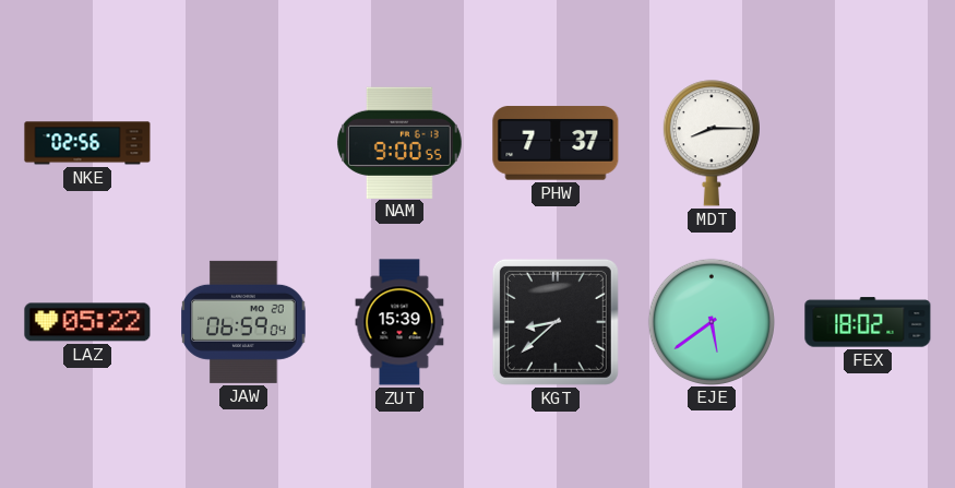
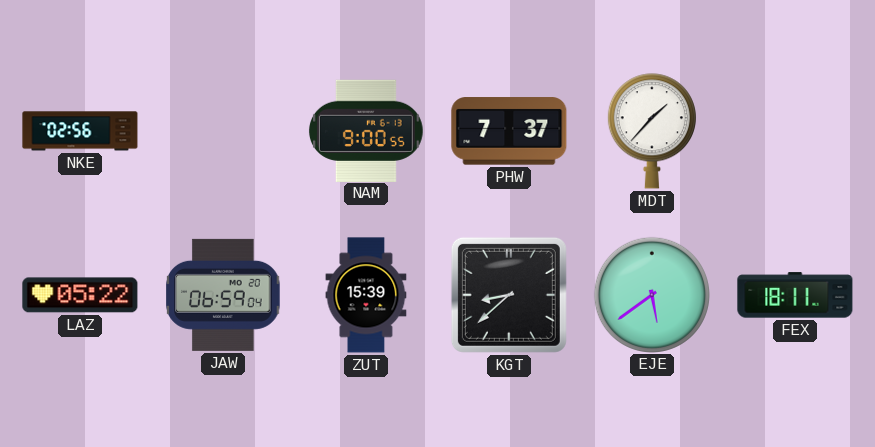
MDT: 8:15 -> 1:37 (652, 131)
FEX: 18:02 -> 18:11 (795, 295)
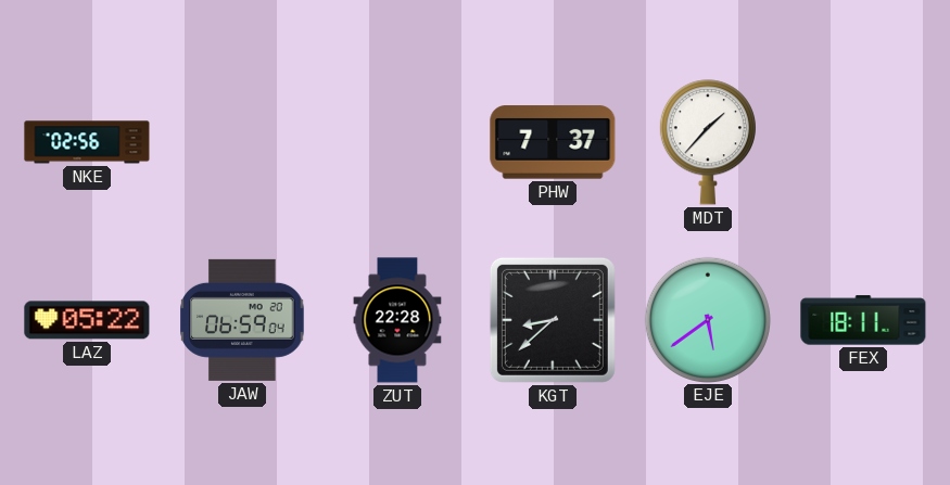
NAM: 9:00 -> none (366, 130)
ZUT: 15:39 -> 22:28 (397, 320)
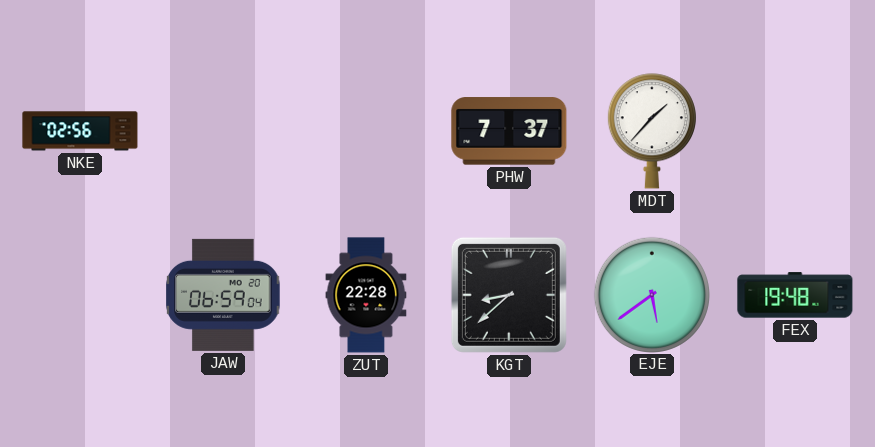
LAZ: 05:22 -> none (87, 320)
FEX: 18:11 -> 19:48 (795, 295)
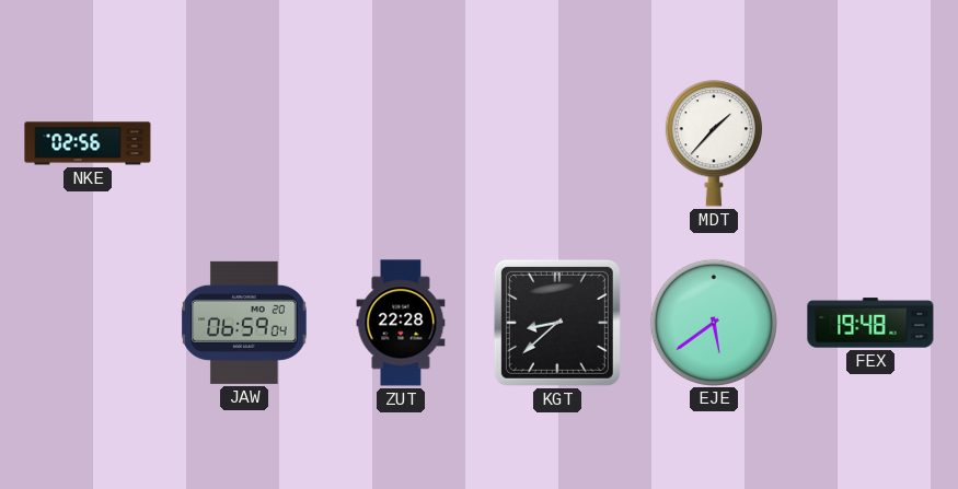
PHW: 7:37 -> none (509, 131)
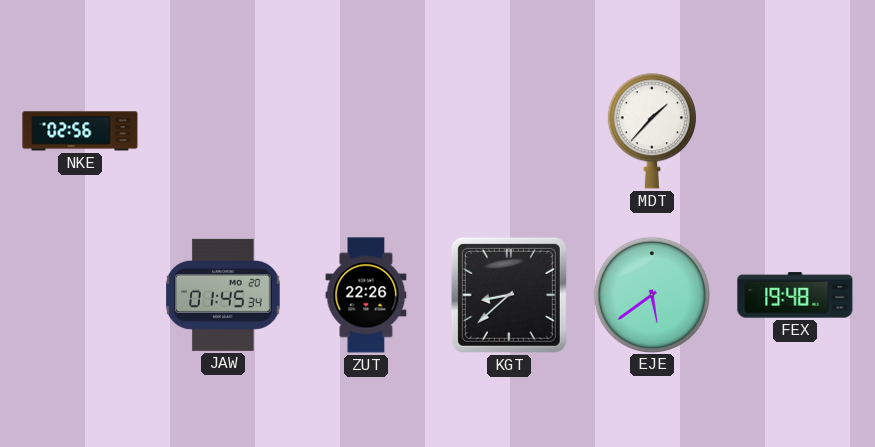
JAW: 06:59 -> 01:45 (223, 295)
ZUT: 22:28 -> 22:26 (366, 295)
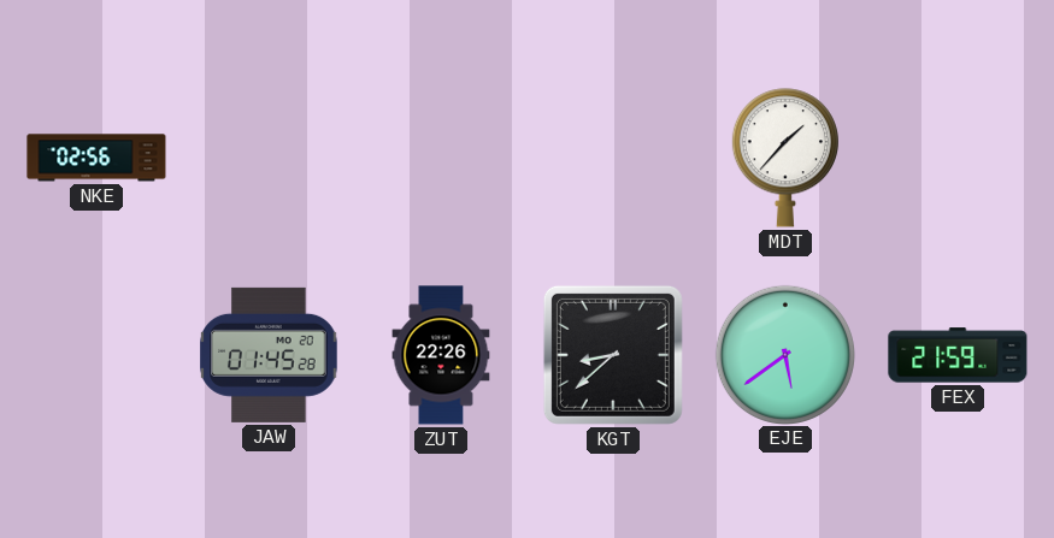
JAW: 01:45:34 -> 01:45:28 (269, 355)
FEX: 19:48 -> 21:59 (958, 355)
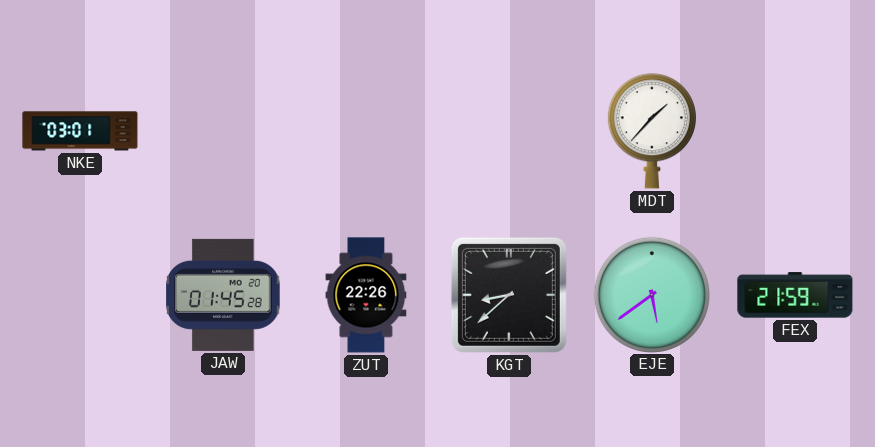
NKE: 02:56 -> 03:01 (80, 131)
